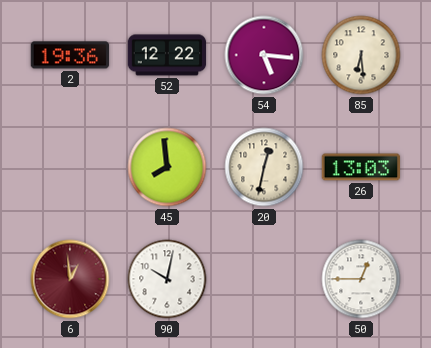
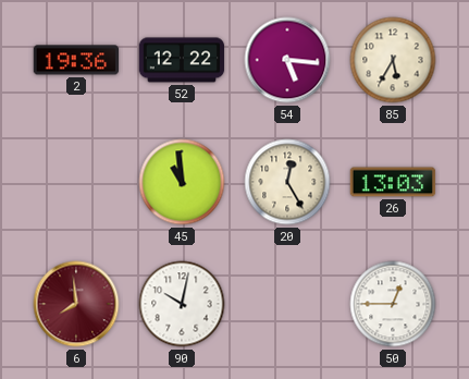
85: 6:29 -> 5:35 (393, 60)
45: 7:59 -> 10:59 (182, 182)
20: 12:32 -> 12:25 (287, 182)
6: 12:59 -> 7:59 (76, 304)
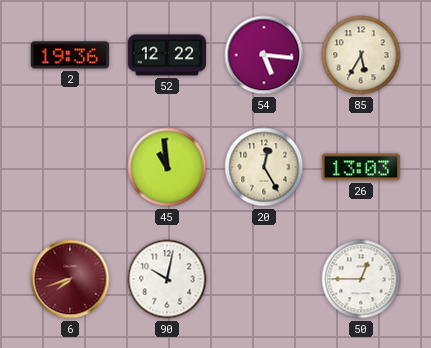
6: 7:59 -> 7:42 (70, 279)
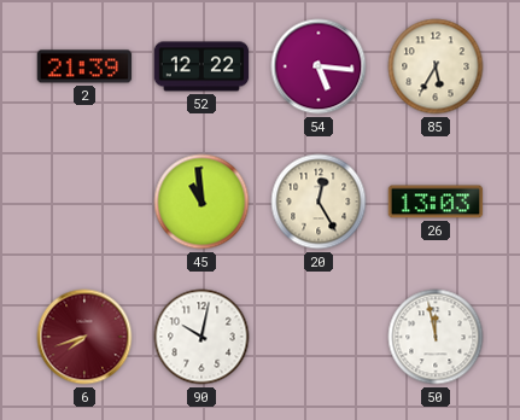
2: 19:36 -> 21:39 (84, 66)
50: 12:45 -> 11:58 (436, 337)
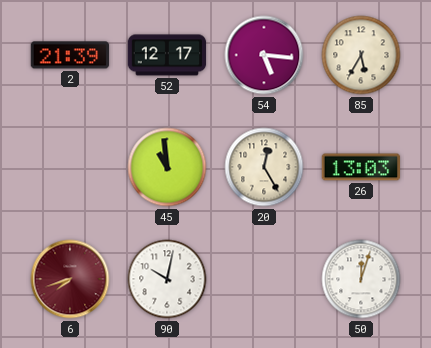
52: 12:22 -> 12:17 (167, 55)
50: 11:58 -> 12:03 (361, 279)
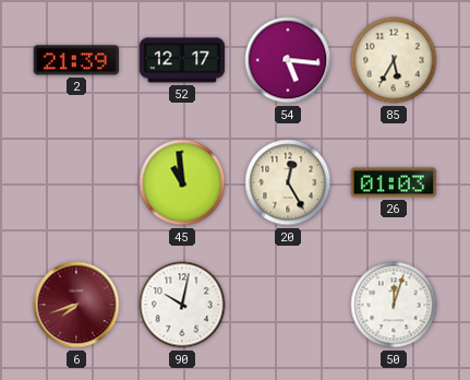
26: 13:03 -> 01:03 (394, 182)
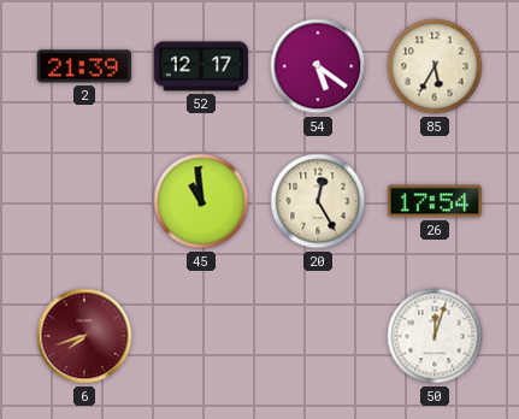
54: 5:16 -> 5:21 (318, 66)
26: 01:03 -> 17:54 (435, 201)
90: 10:02 -> none (182, 305)
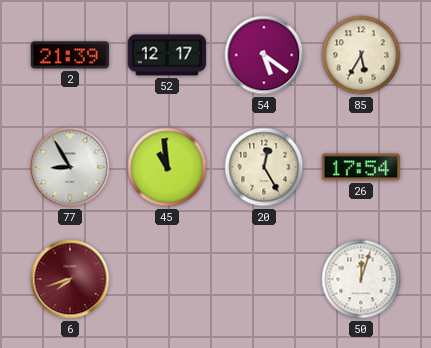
77: none -> 8:55 (70, 167)
